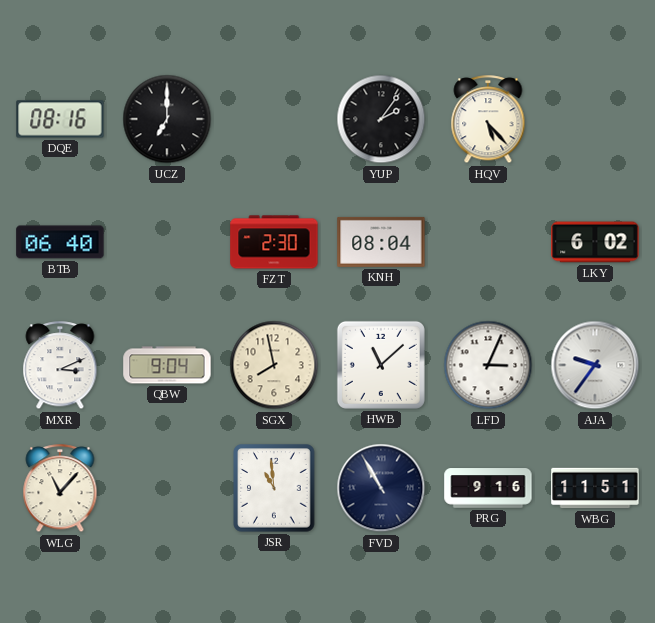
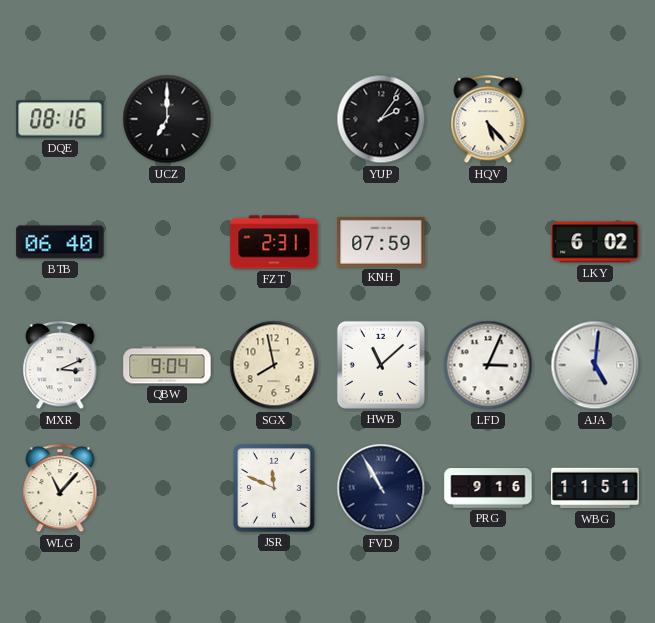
FZT: 2:30 -> 2:31 (274, 242)
KNH: 08:04 -> 07:59 (381, 242)
AJA: 9:36 -> 5:01 (595, 365)
JSR: 10:59 -> 11:49 (274, 488)
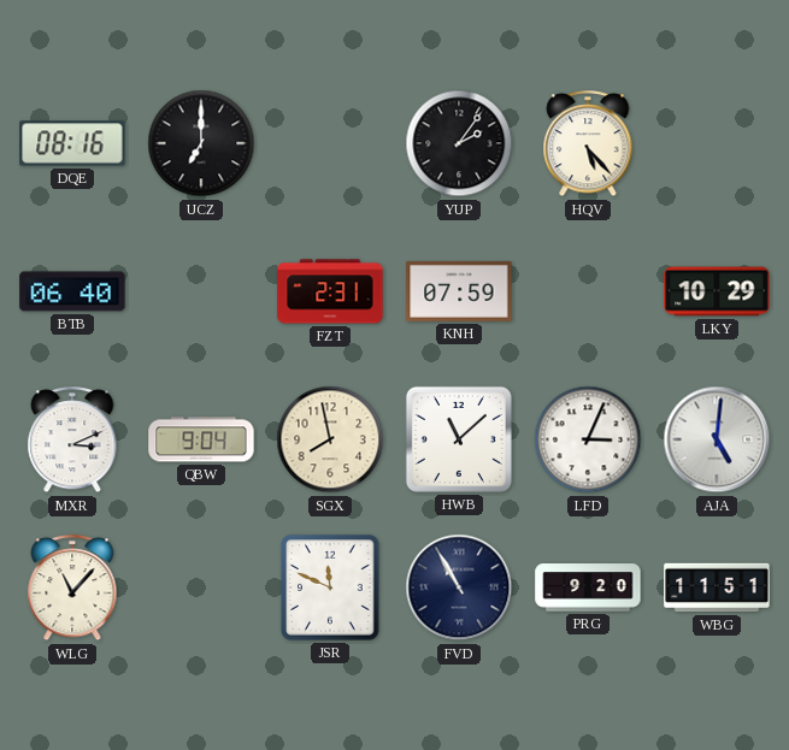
LKY: 6:02 -> 10:29 (717, 291)
PRG: 9:16 -> 9:20 (588, 587)
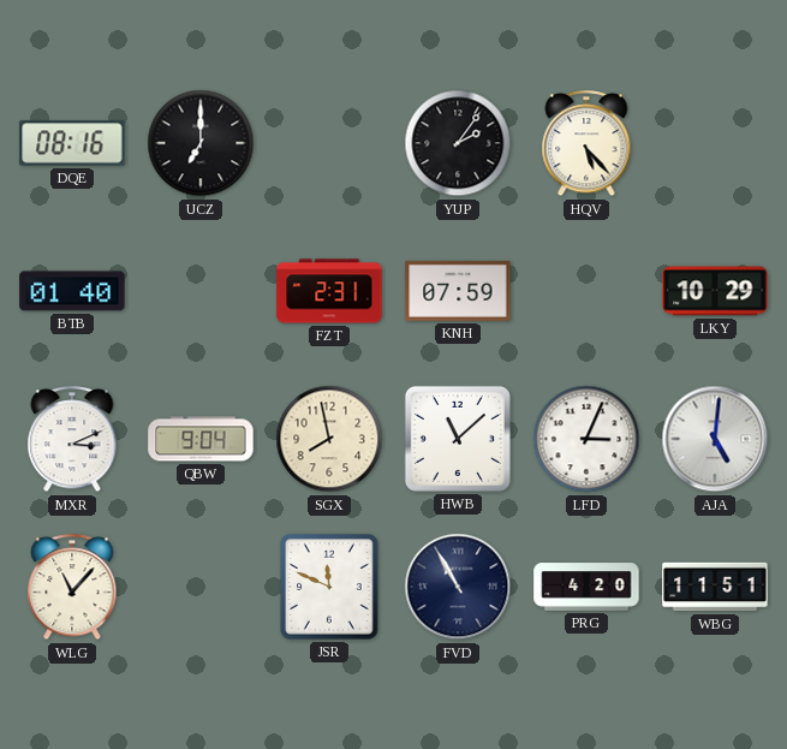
BTB: 06:40 -> 01:40 (72, 291)
PRG: 9:20 -> 4:20 (586, 587)
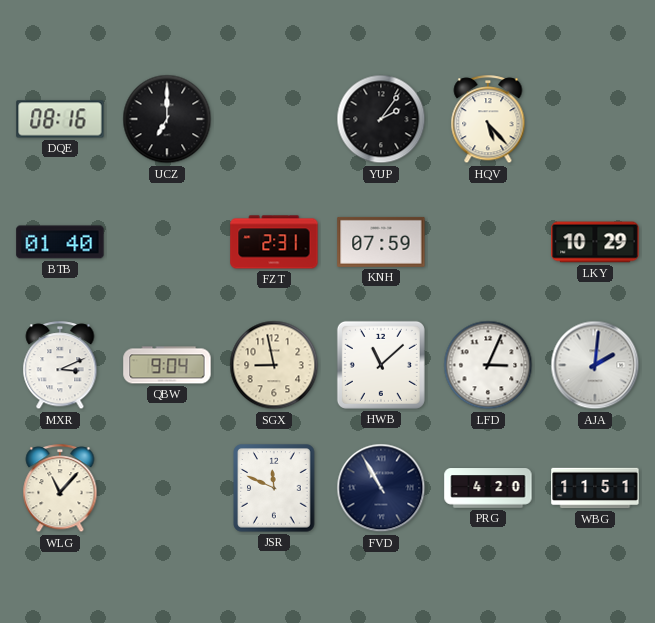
SGX: 7:58 -> 8:58 (274, 365)
AJA: 5:01 -> 2:01 (595, 365)
